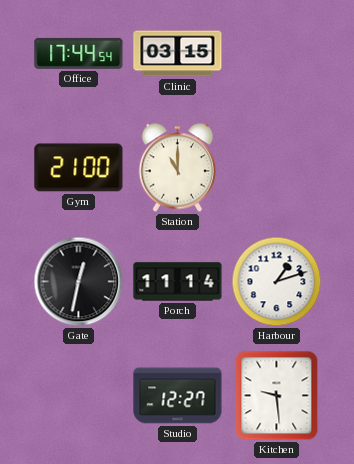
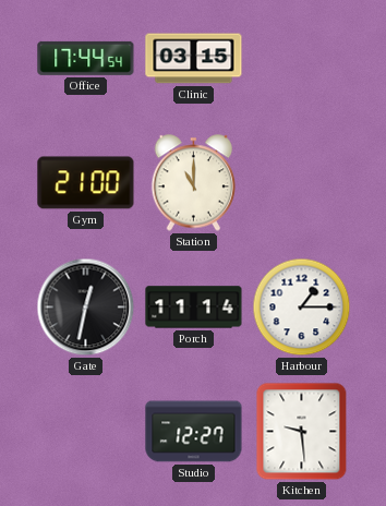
Harbour: 1:12 -> 1:15 (302, 308)
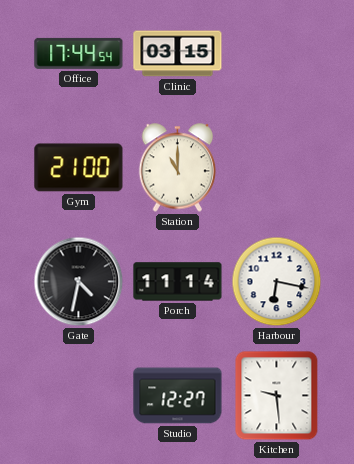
Gate: 12:32 -> 4:32 (79, 282)
Harbour: 1:15 -> 6:17 (277, 282)
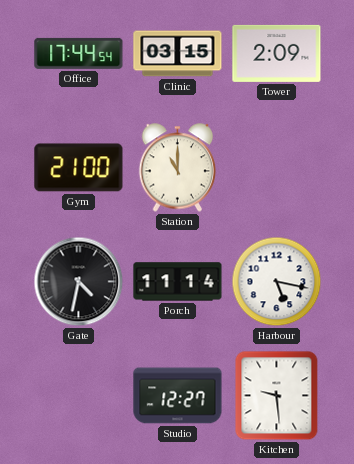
Tower: none -> 2:09 (277, 53)
Harbour: 6:17 -> 5:17 (277, 282)
